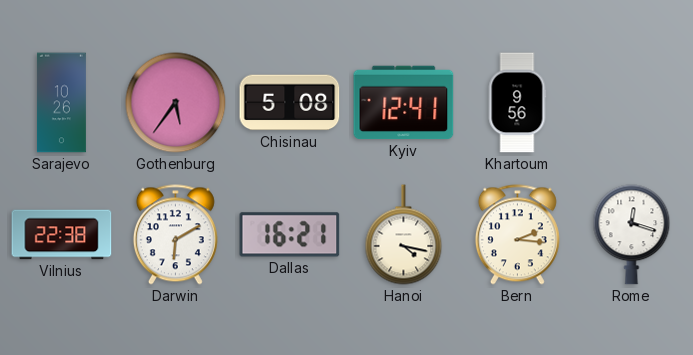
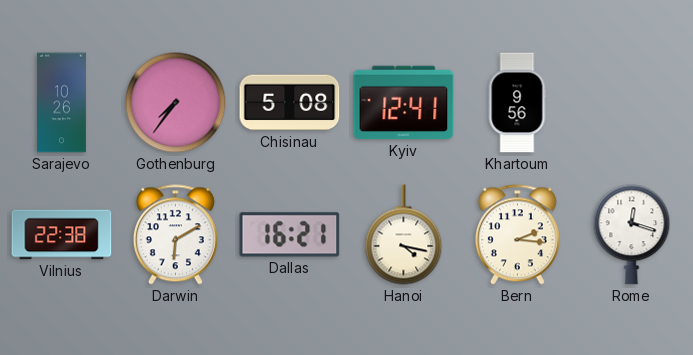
Gothenburg: 5:36 -> 7:36 (176, 103)
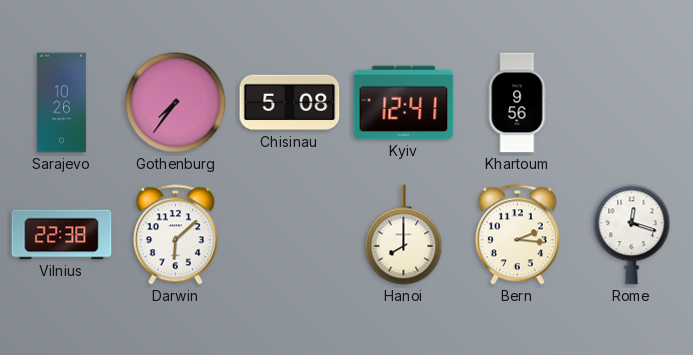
Darwin: 6:10 -> 6:08 (175, 235)
Dallas: 16:21 -> none (290, 235)
Hanoi: 4:17 -> 8:00 (404, 235)
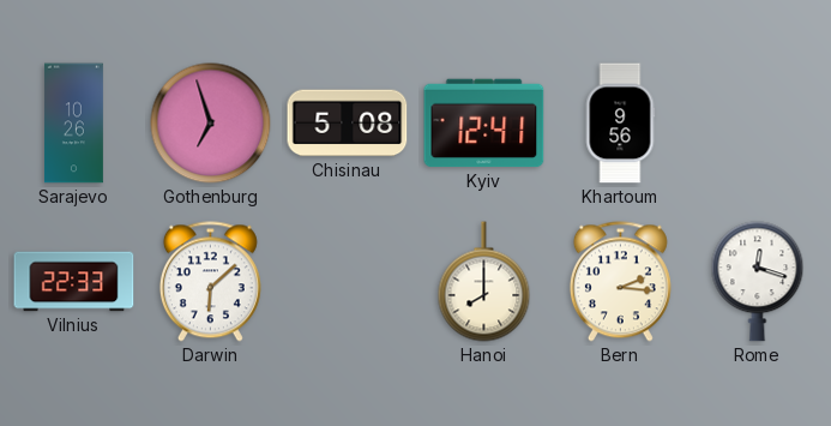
Gothenburg: 7:36 -> 6:57 (211, 124)
Vilnius: 22:38 -> 22:33 (74, 282)
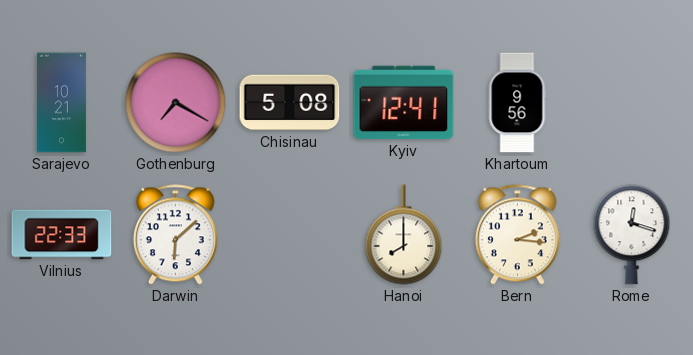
Sarajevo: 10:26 -> 10:21 (61, 103)
Gothenburg: 6:57 -> 7:20 (176, 103)
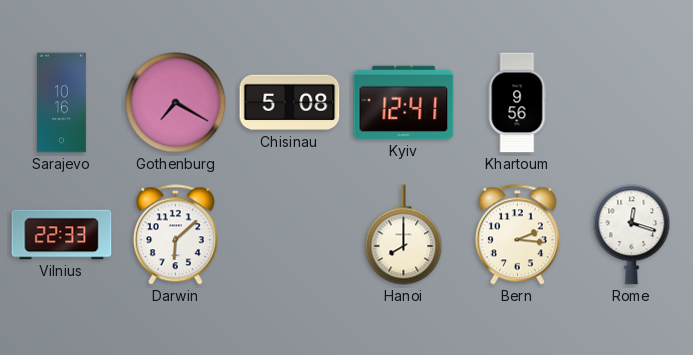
Sarajevo: 10:21 -> 10:16 (61, 103)
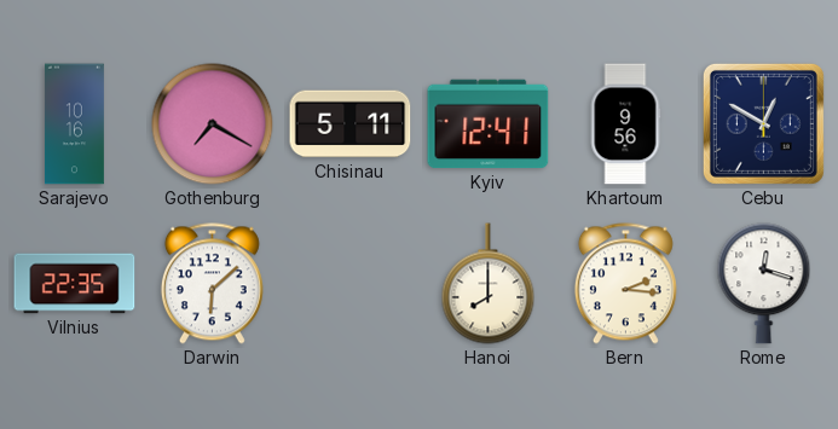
Chisinau: 5:08 -> 5:11 (351, 124)
Cebu: none -> 12:50 (763, 123)
Vilnius: 22:33 -> 22:35 (75, 284)
